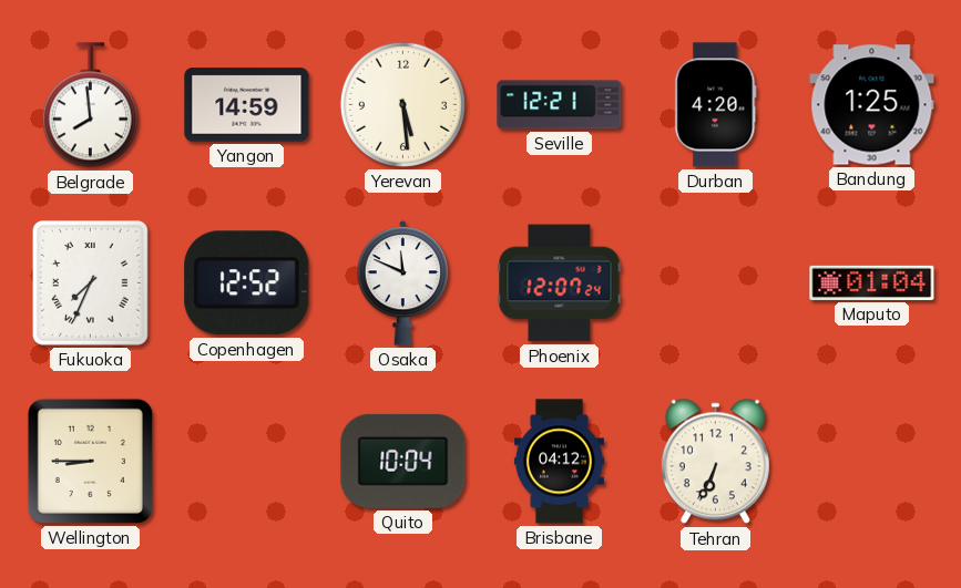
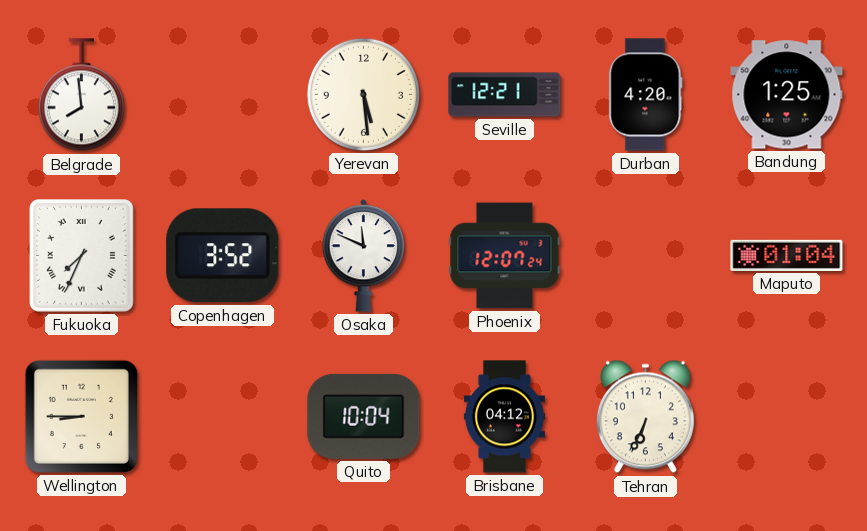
Yangon: 14:59 -> none (247, 105)
Copenhagen: 12:52 -> 3:52 (223, 256)
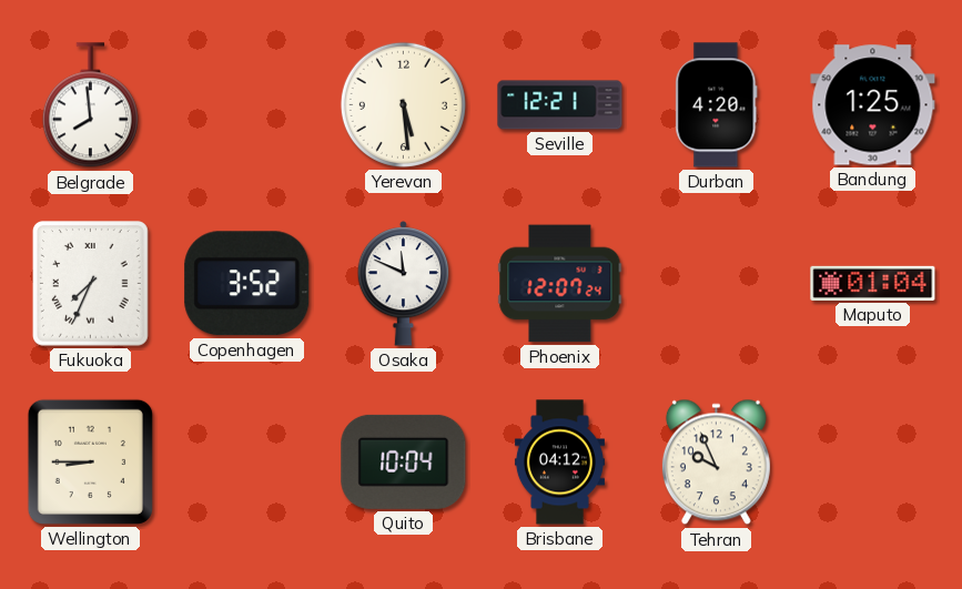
Tehran: 6:34 -> 9:56 (716, 463)
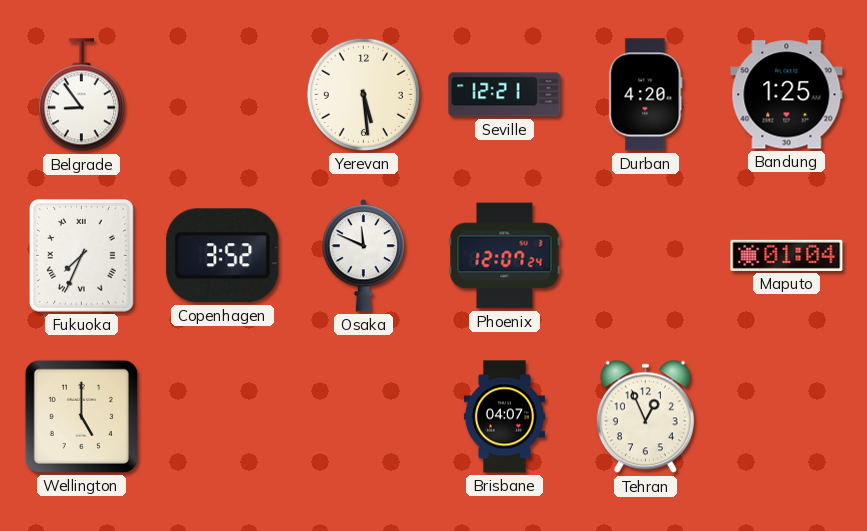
Belgrade: 7:59 -> 8:54 (81, 95)
Wellington: 8:45 -> 5:00 (81, 416)
Quito: 10:04 -> none (404, 461)
Brisbane: 04:12 -> 04:07 (504, 417)
Tehran: 9:56 -> 12:56 (645, 417)
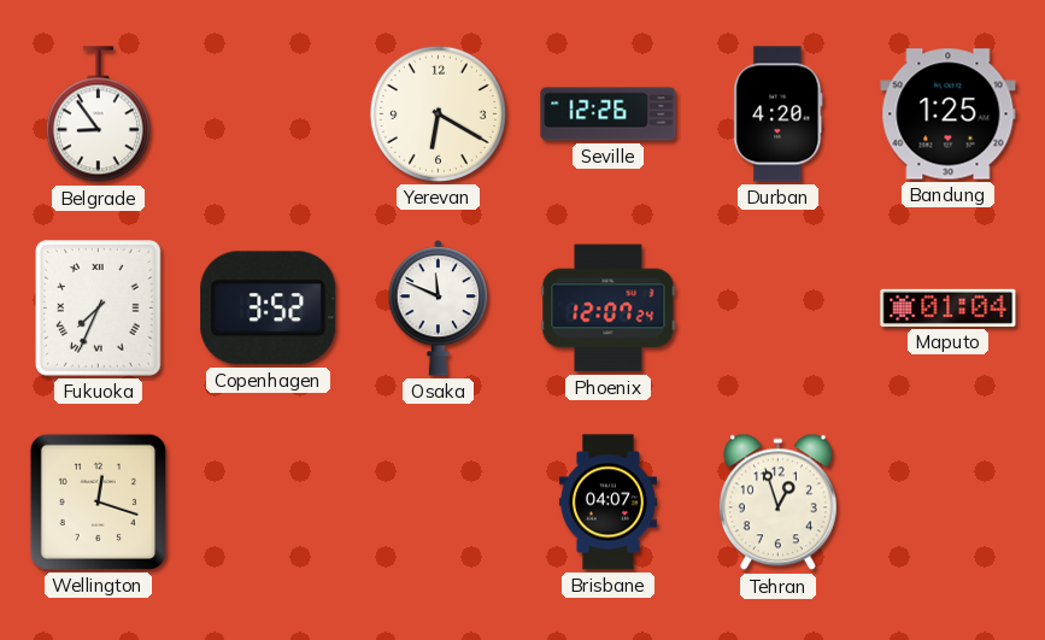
Yerevan: 5:29 -> 6:20 (438, 113)
Seville: 12:21 -> 12:26 (609, 115)
Wellington: 5:00 -> 12:18 (98, 501)
Tehran: 12:56 -> 12:57 (777, 503)
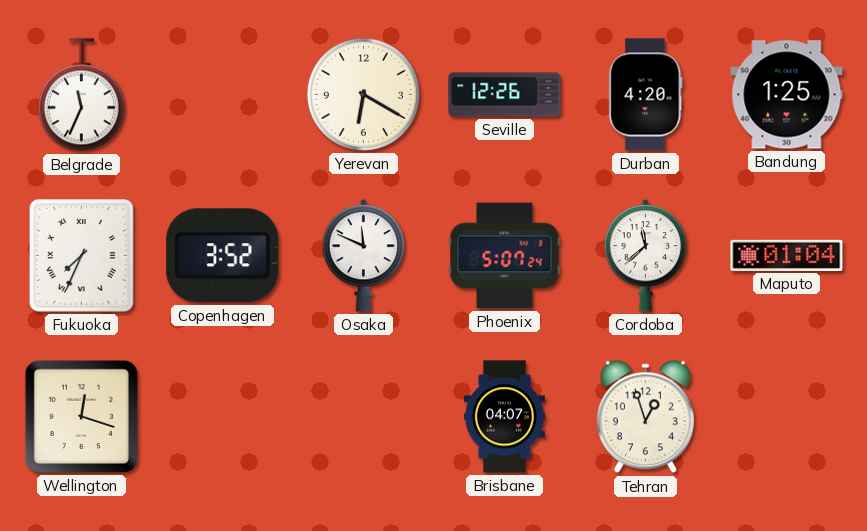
Belgrade: 8:54 -> 11:34 (81, 95)
Phoenix: 12:07 -> 5:07 (505, 256)
Cordoba: none -> 11:38 (646, 256)
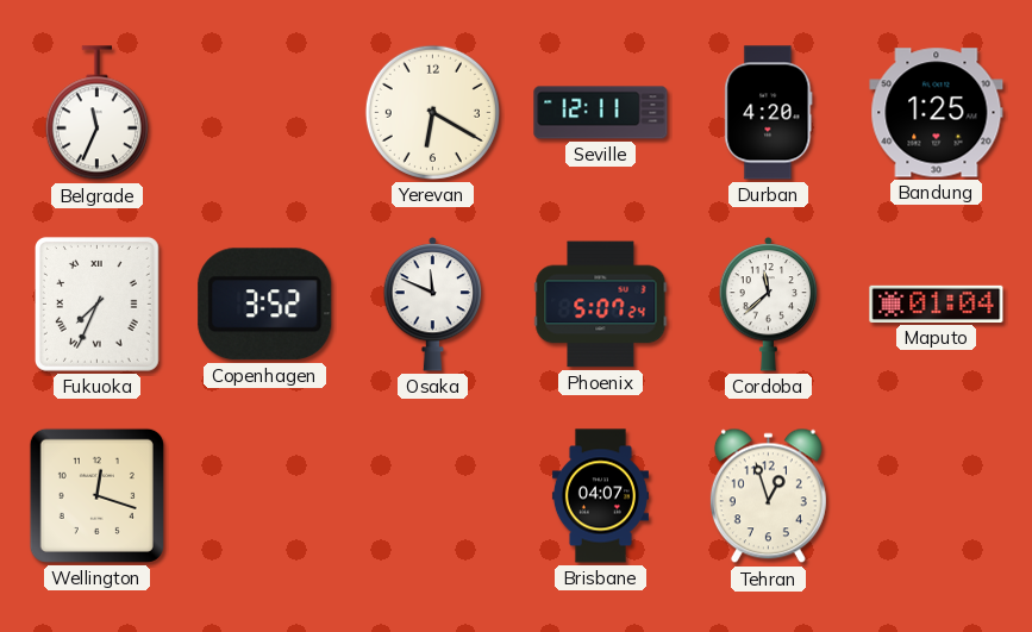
Seville: 12:26 -> 12:11 (601, 113)
